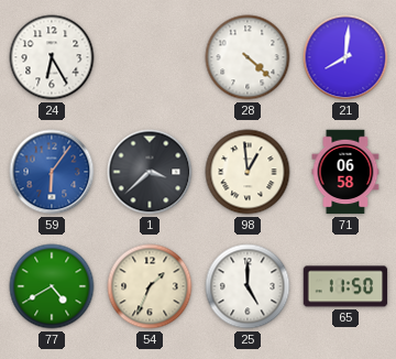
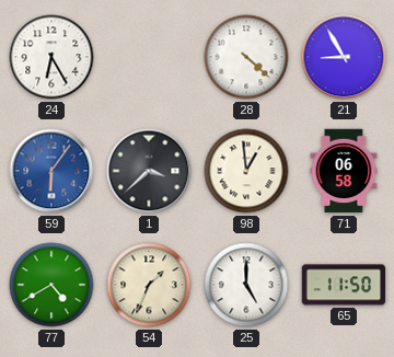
21: 8:01 -> 8:55 (344, 57)
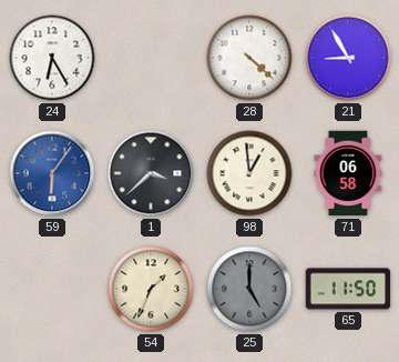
77: 4:40 -> none (51, 285)
25 dial: white -> grey (249, 289)
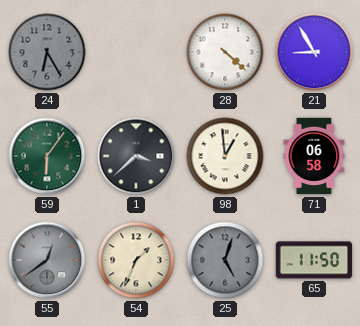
24 dial: white -> grey (47, 52)
59 dial: blue -> green (47, 156)
55: none -> 12:39 (47, 260)
25: 5:00 -> 5:03 (225, 260)
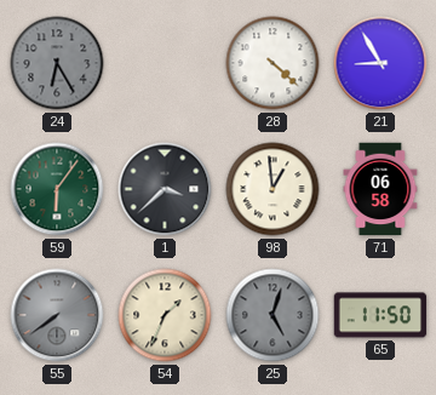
55: 12:39 -> 7:39 (57, 315)
